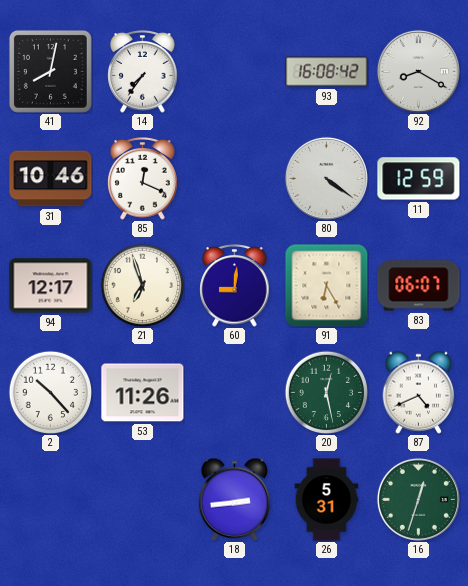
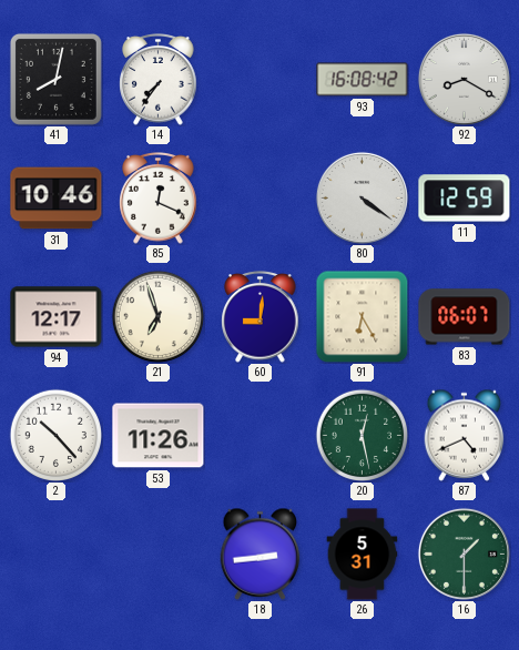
16: 12:33 -> 1:30 (464, 553)
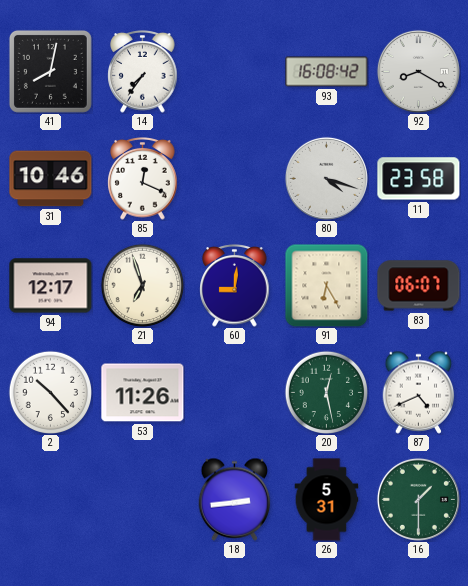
80: 4:21 -> 4:18 (326, 178)
11: 12:59 -> 23:58 (419, 179)
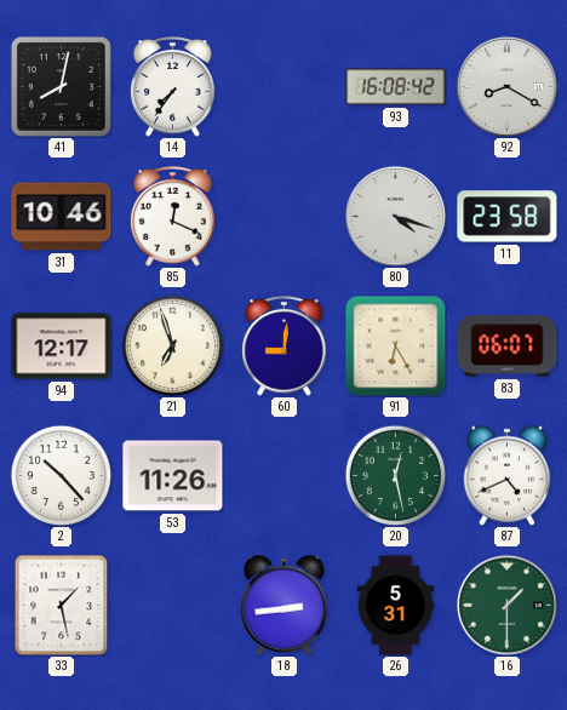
33: none -> 1:28 (62, 605)
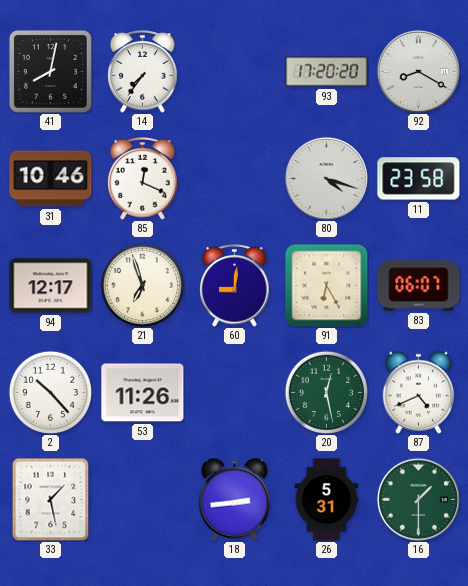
93: 16:08 -> 17:20 (327, 72)
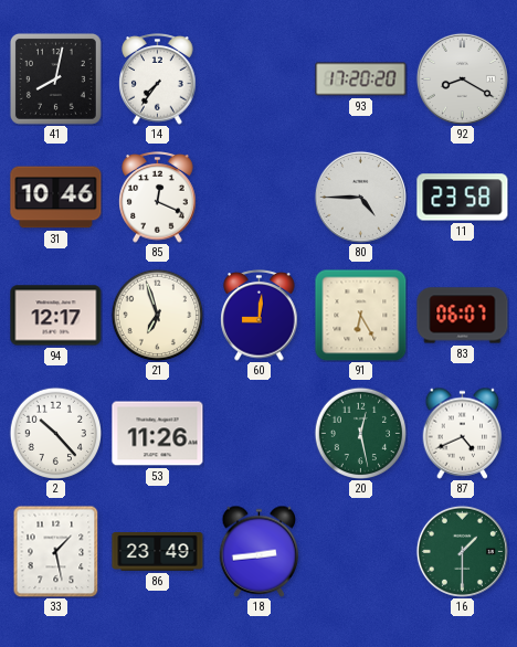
80: 4:18 -> 4:45 (360, 197)
86: none -> 23:49 (158, 552)
26: 5:31 -> none (327, 500)
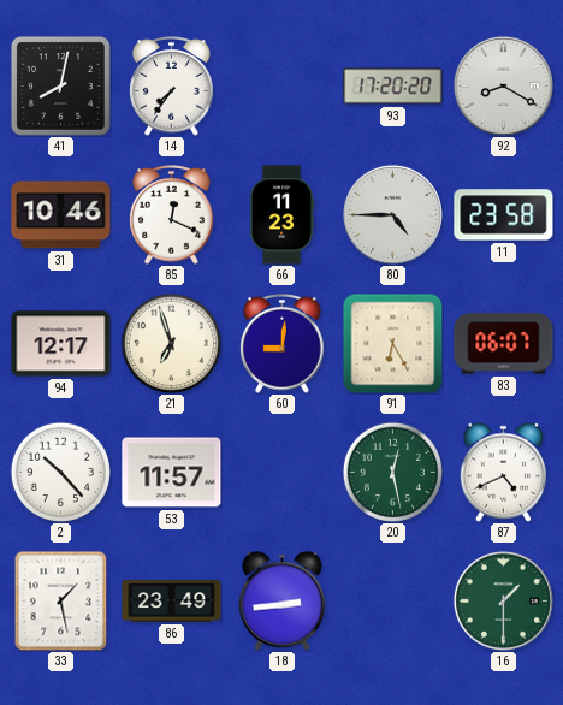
66: none -> 11:23 (281, 215)
53: 11:26 -> 11:57 (172, 473)
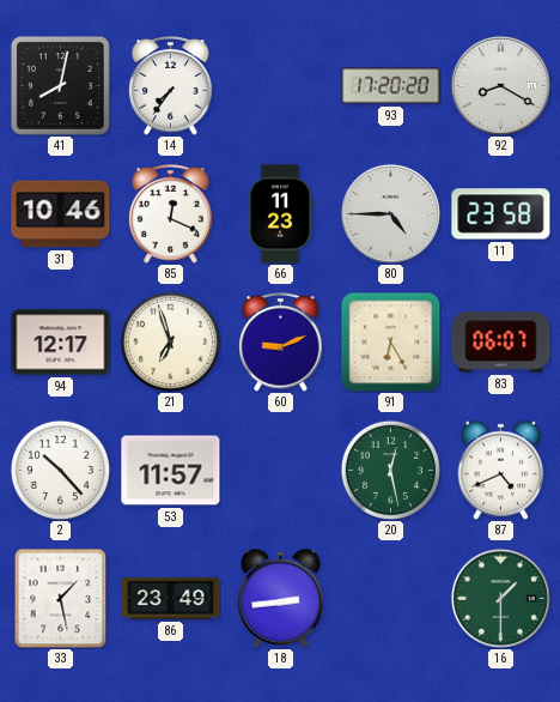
60: 9:01 -> 9:11 (281, 343)
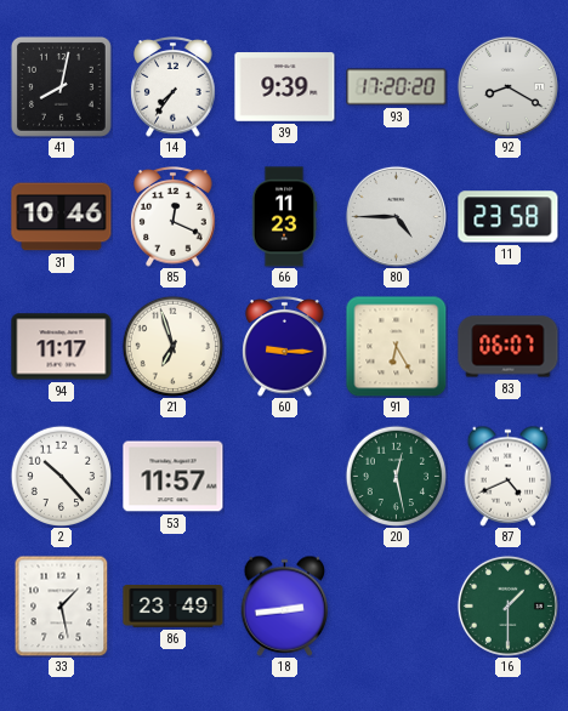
39: none -> 9:39 (285, 87)
94: 12:17 -> 11:17 (62, 347)
60: 9:11 -> 9:15 (285, 347)
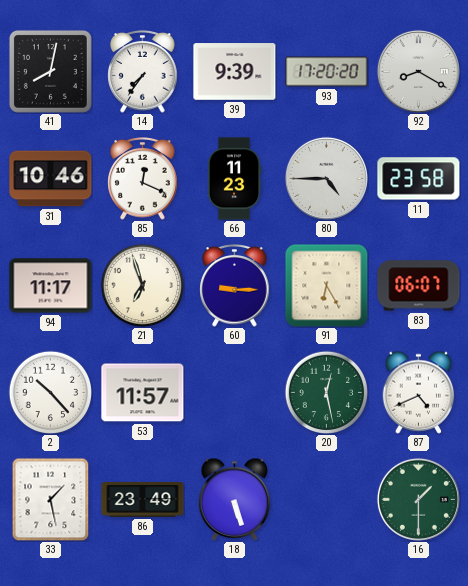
18: 2:44 -> 5:27 (235, 499)
